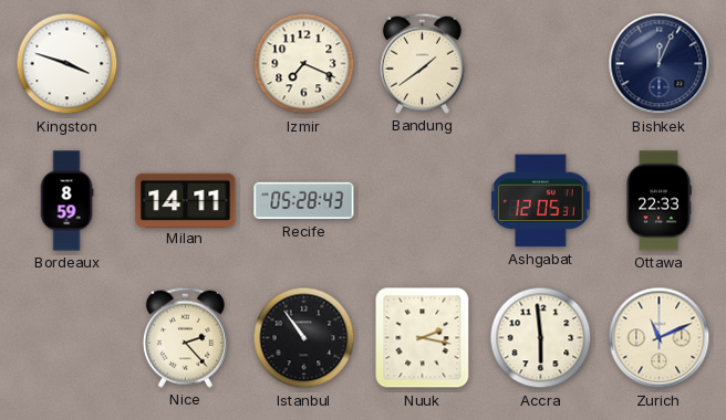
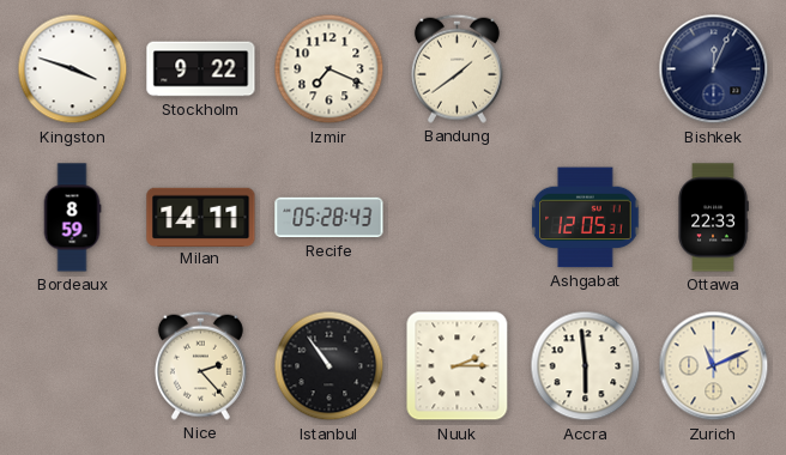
Stockholm: none -> 9:22 (201, 69)
Nuuk: 2:17 -> 2:15 (458, 366)
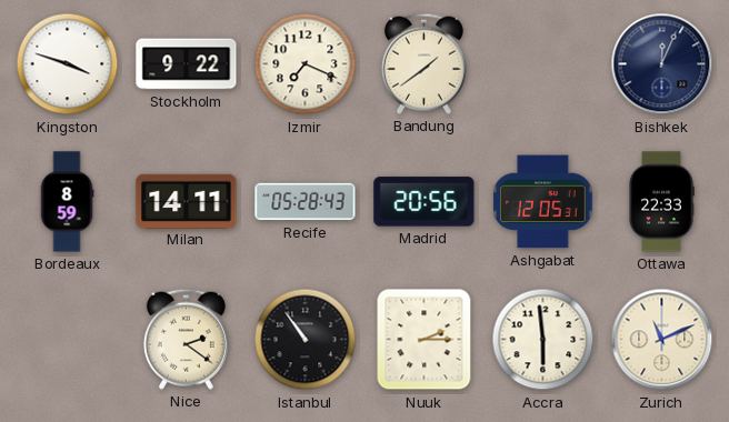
Madrid: none -> 20:56 (425, 202)
Nice: 2:23 -> 2:21 (186, 339)
